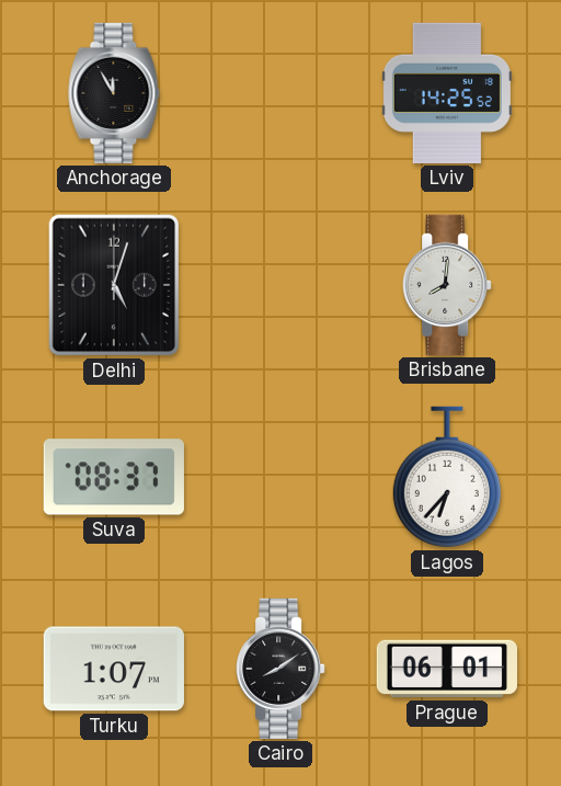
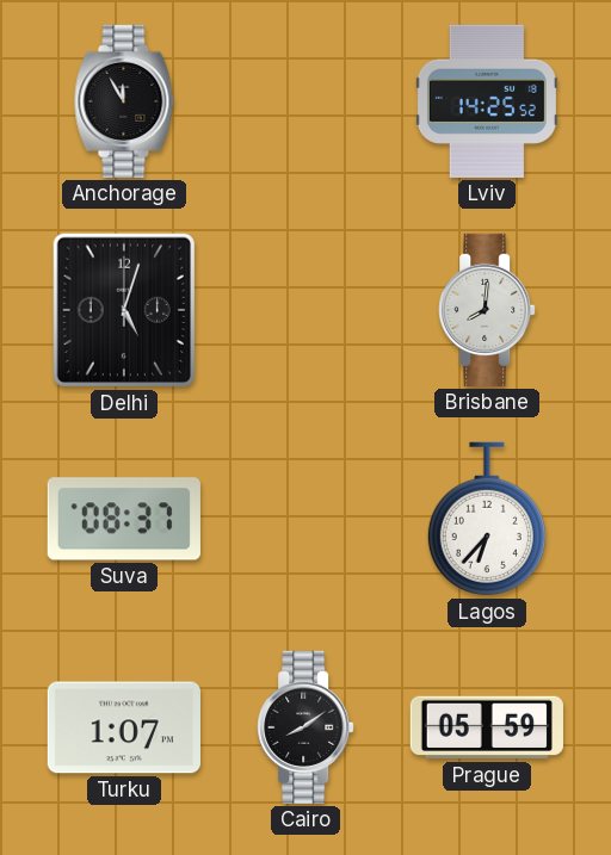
Prague: 06:01 -> 05:59 (487, 727)
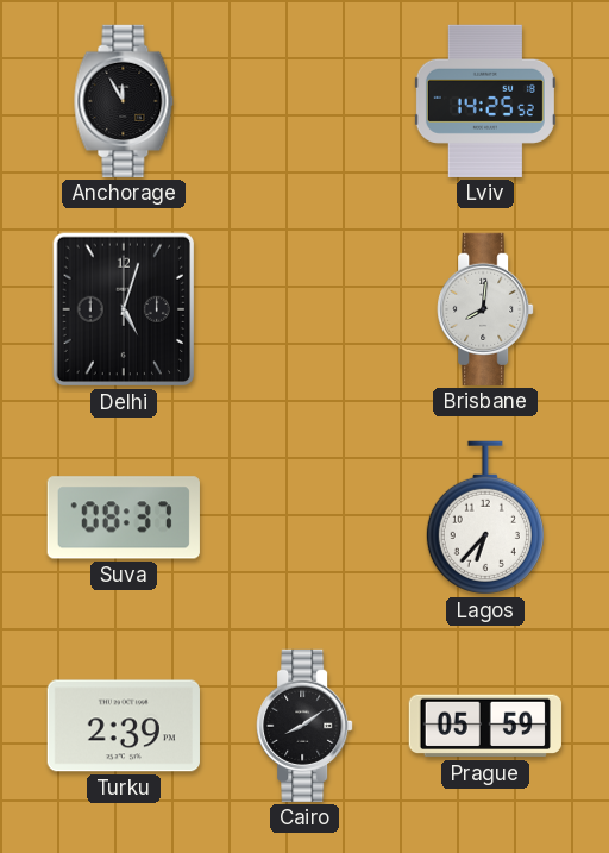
Turku: 1:07 -> 2:39 (124, 726)
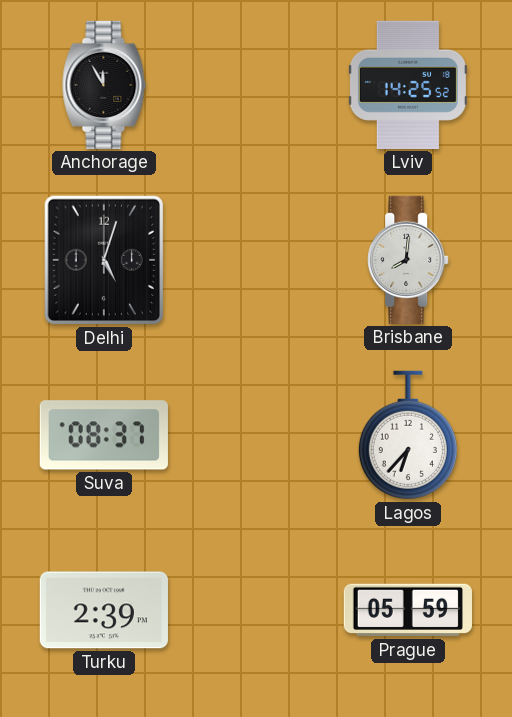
Cairo: 8:09 -> none (304, 726)
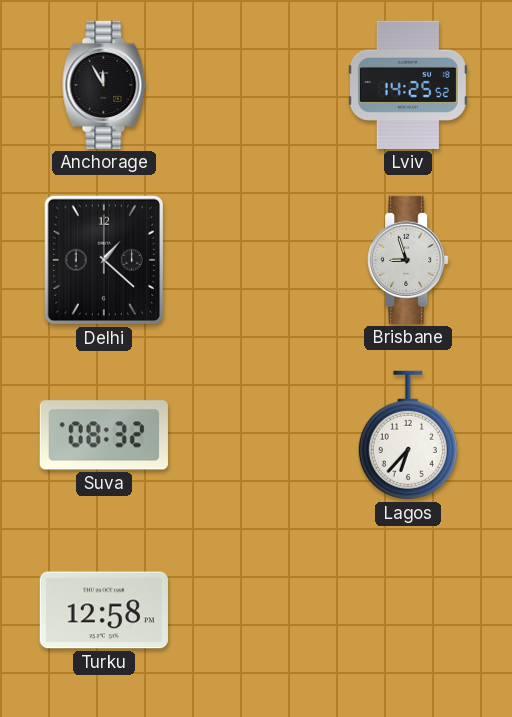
Delhi: 5:03 -> 1:22 (104, 260)
Brisbane: 8:01 -> 8:57 (408, 260)
Suva: 08:37 -> 08:32 (104, 435)
Turku: 2:39 -> 12:58 (104, 610)
Prague: 05:59 -> none (408, 610)
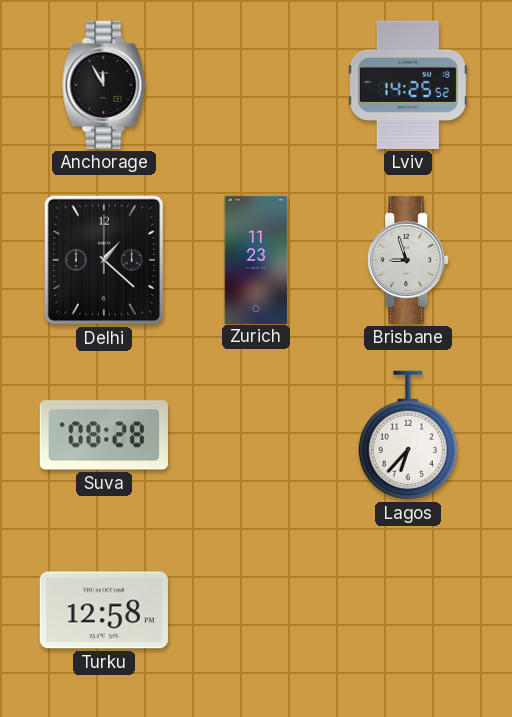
Zurich: none -> 11:23 (256, 259)
Suva: 08:32 -> 08:28 (104, 435)
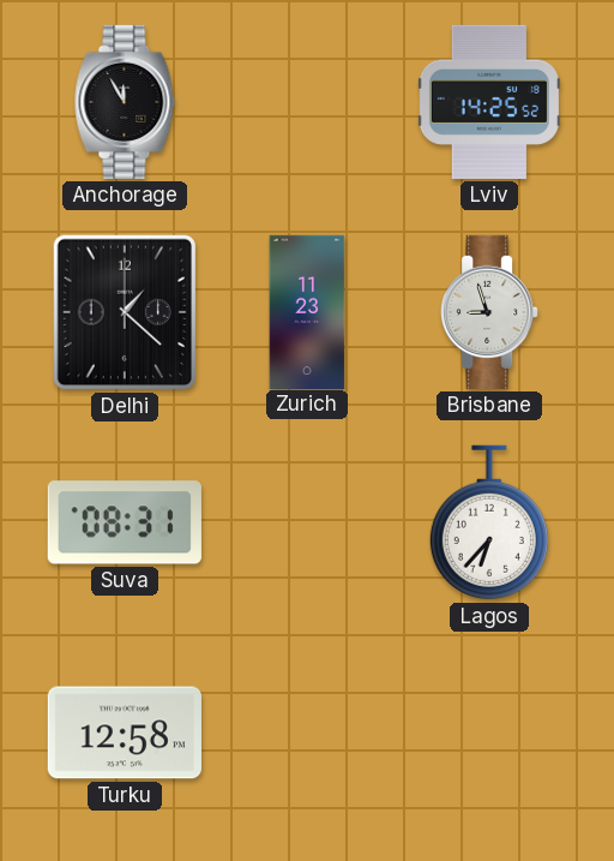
Suva: 08:28 -> 08:31 (125, 522)
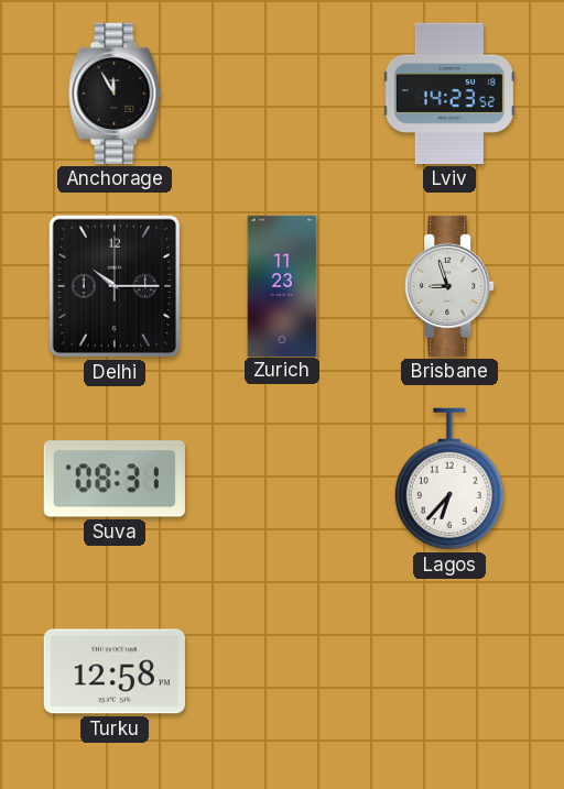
Lviv: 14:25 -> 14:23 (449, 94)
Delhi: 1:22 -> 10:15 (115, 286)
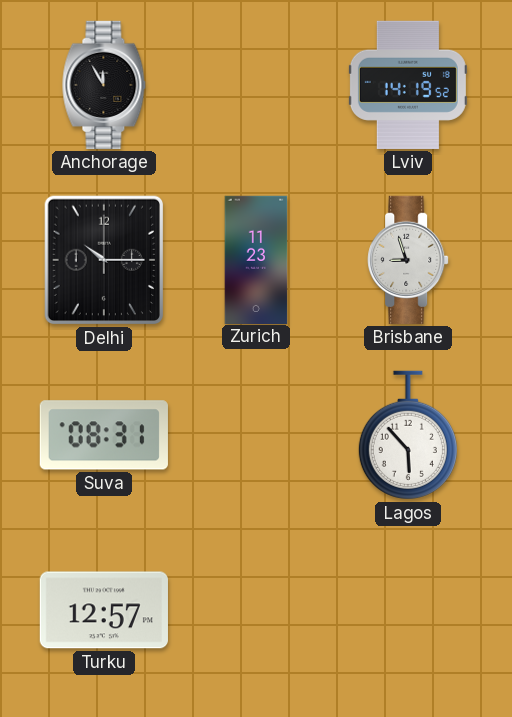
Lviv: 14:23 -> 14:19 (408, 85)
Lagos: 6:37 -> 5:53 (408, 435)
Turku: 12:58 -> 12:57 (104, 610)
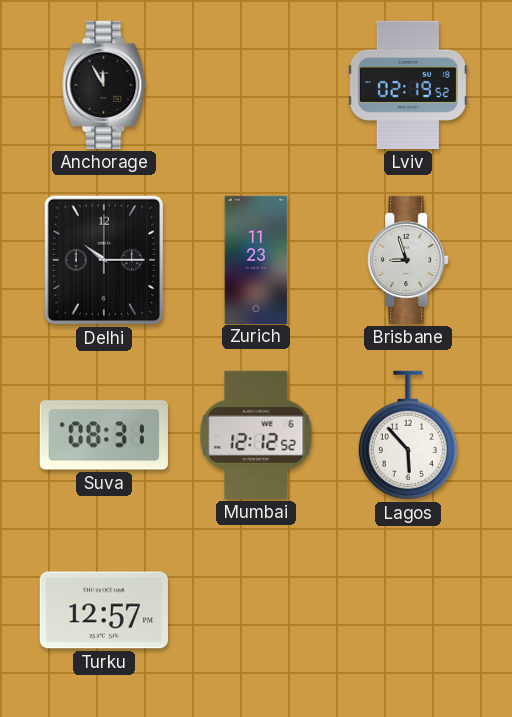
Lviv: 14:19 -> 02:19 (408, 85)
Mumbai: none -> 12:12 (256, 435)
